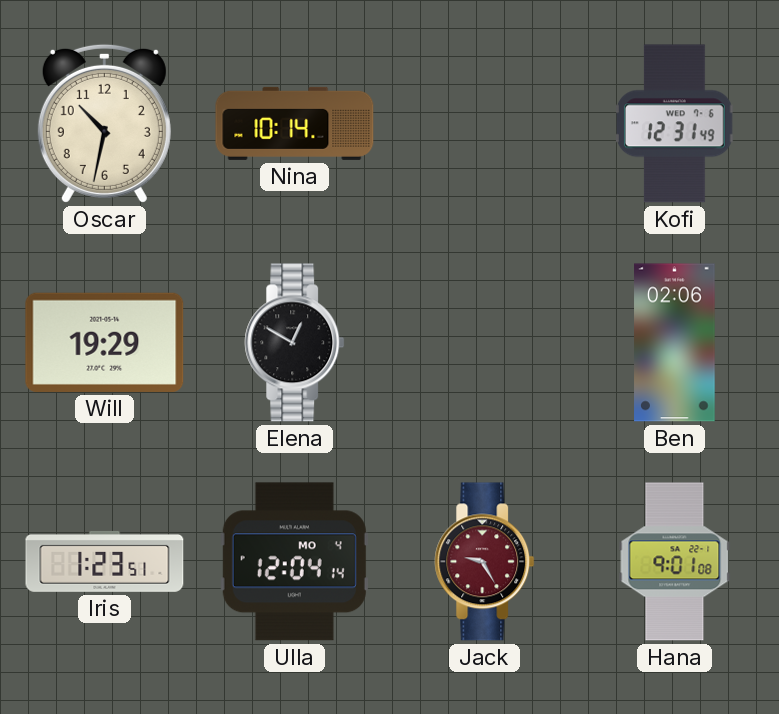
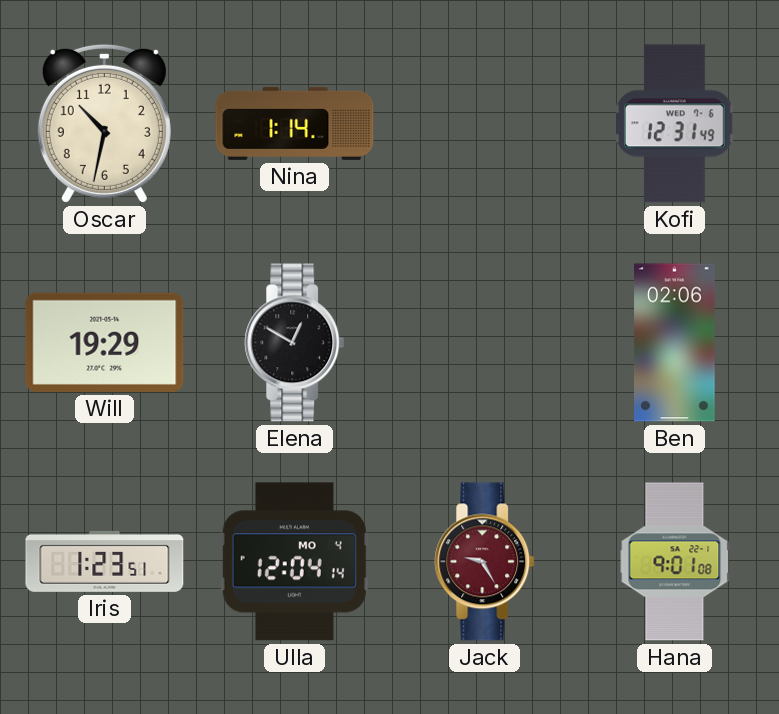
Nina: 10:14 -> 1:14 (295, 123)
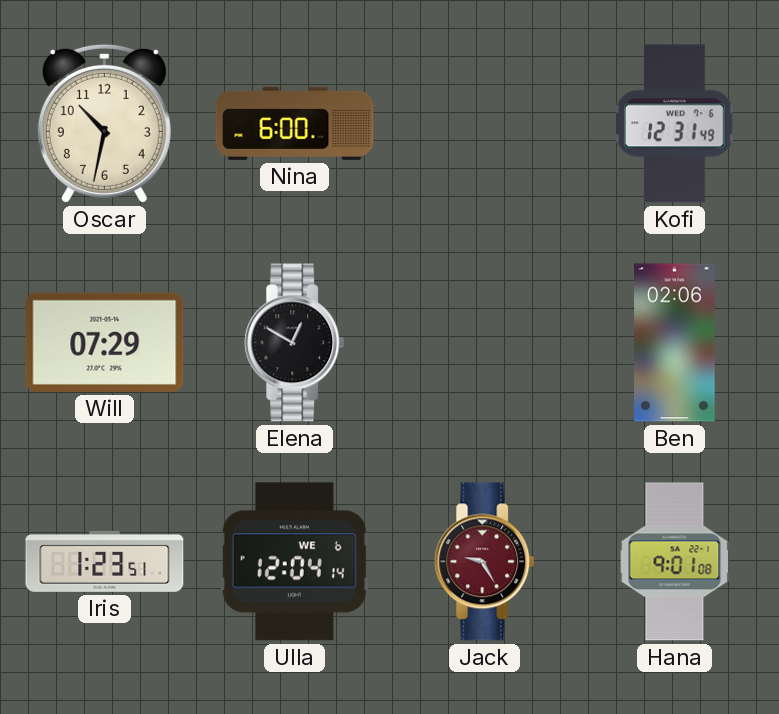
Nina: 1:14 -> 6:00 (295, 123)
Will: 19:29 -> 07:29 (105, 342)
Ulla date: MO 4 -> WE 6 (294, 562)
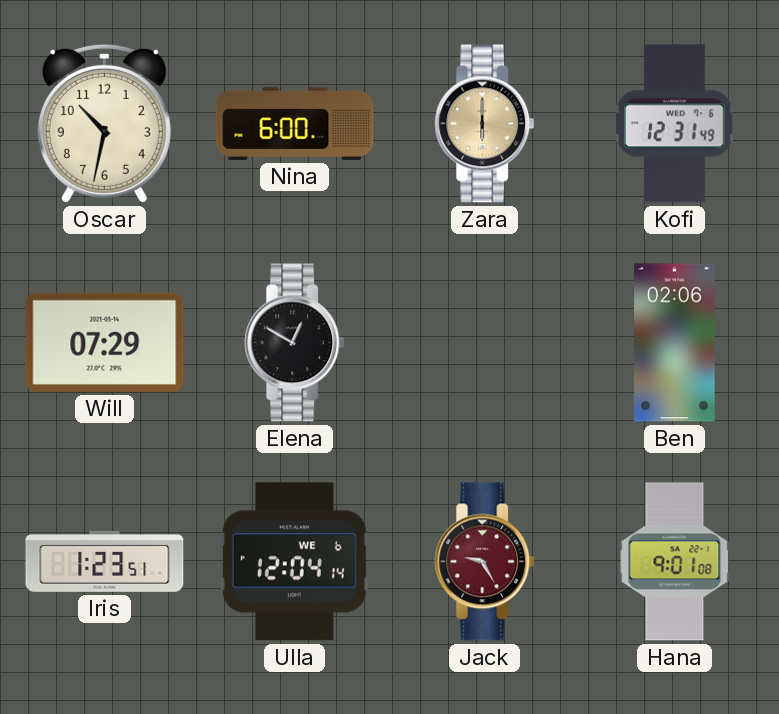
Zara: none -> 6:00 (485, 124)
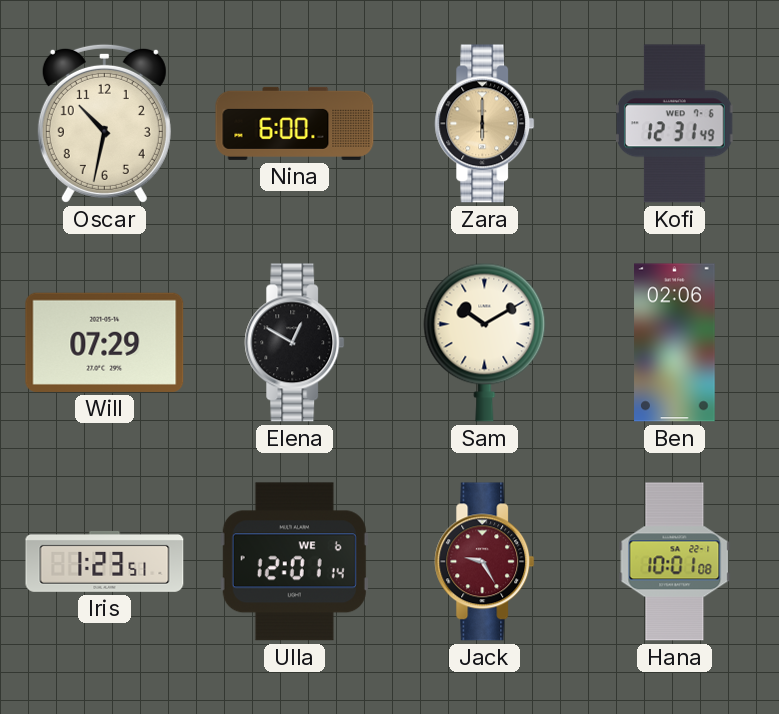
Sam: none -> 10:10 (485, 342)
Ulla: 12:04 -> 12:01 (294, 562)
Hana: 9:01 -> 10:01 (675, 562)
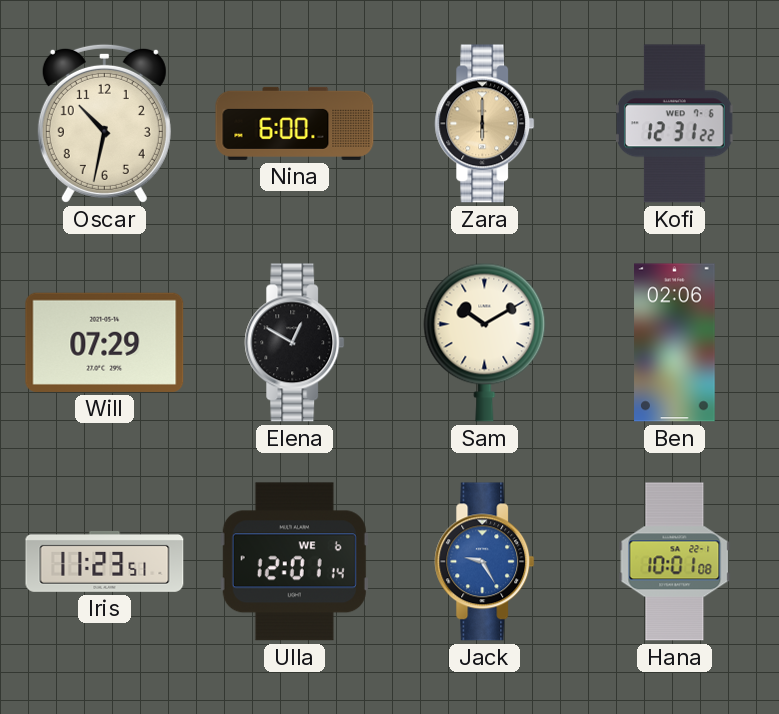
Kofi: 12:31:49 -> 12:31:22 (675, 124)
Iris: 1:23 -> 11:23 (105, 561)
Jack dial: burgundy -> blue (485, 562)
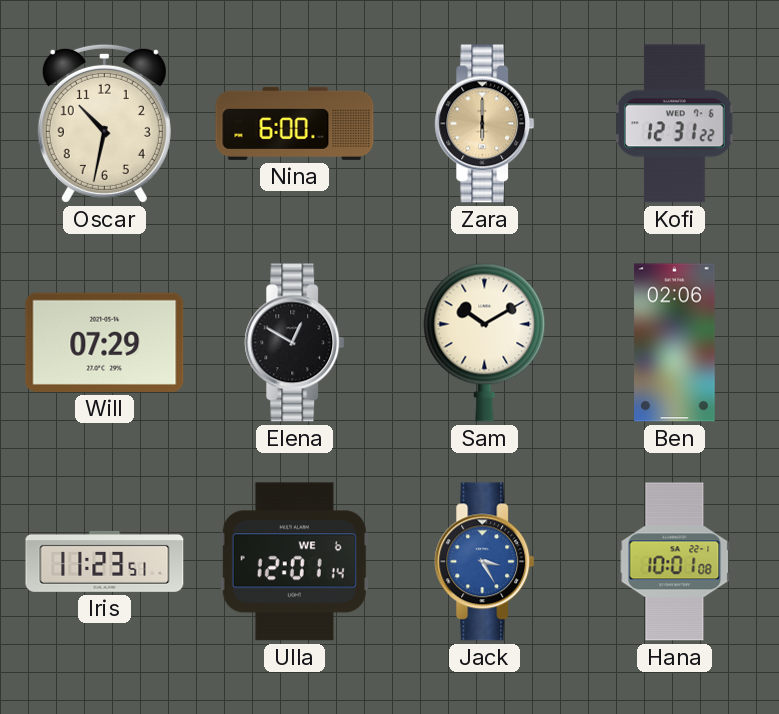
Jack: 9:25 -> 3:25 (485, 562)
